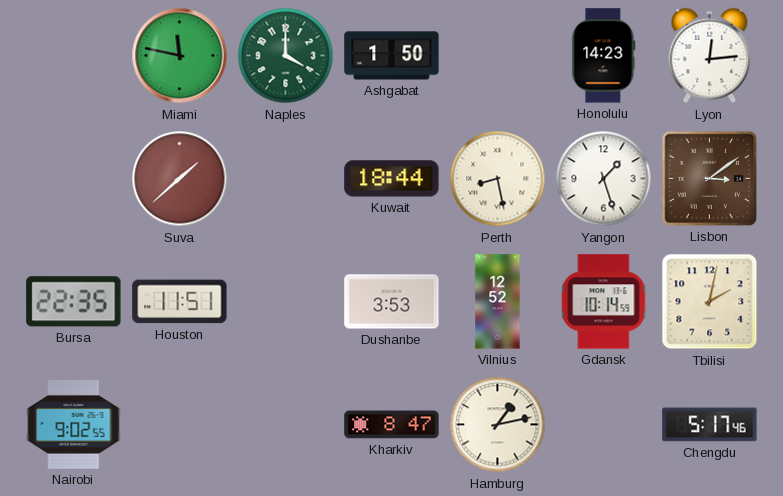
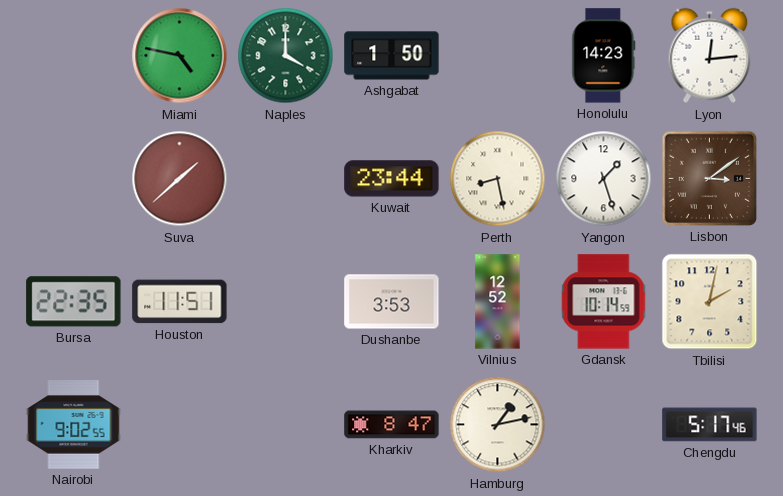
Miami: 11:47 -> 4:47 (180, 56)
Kuwait: 18:44 -> 23:44 (392, 179)
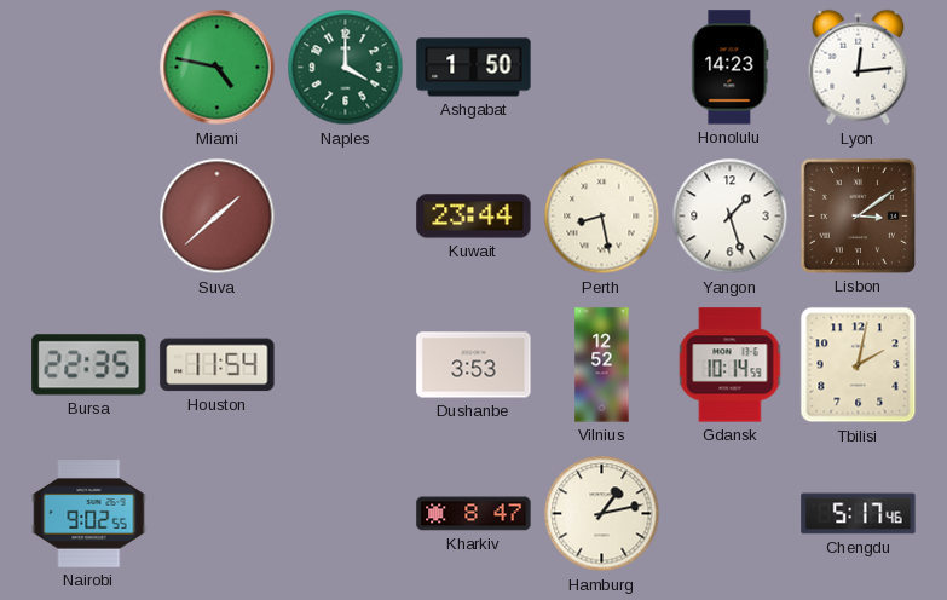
Houston: 11:51 -> 11:54 (218, 365)
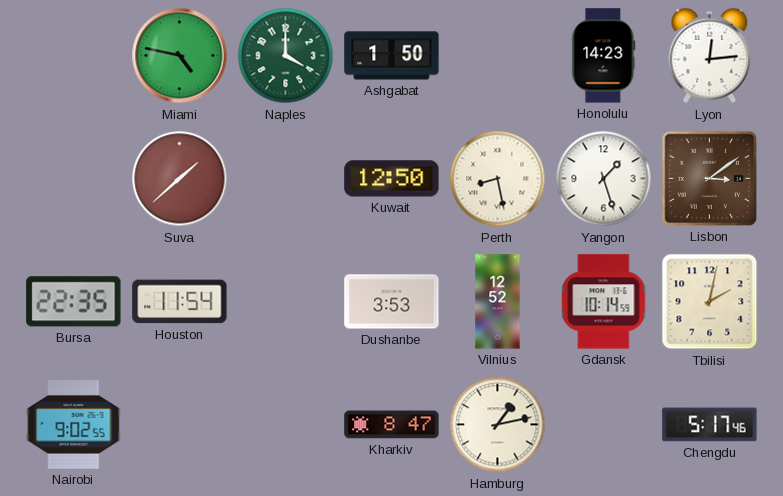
Kuwait: 23:44 -> 12:50 (392, 179)
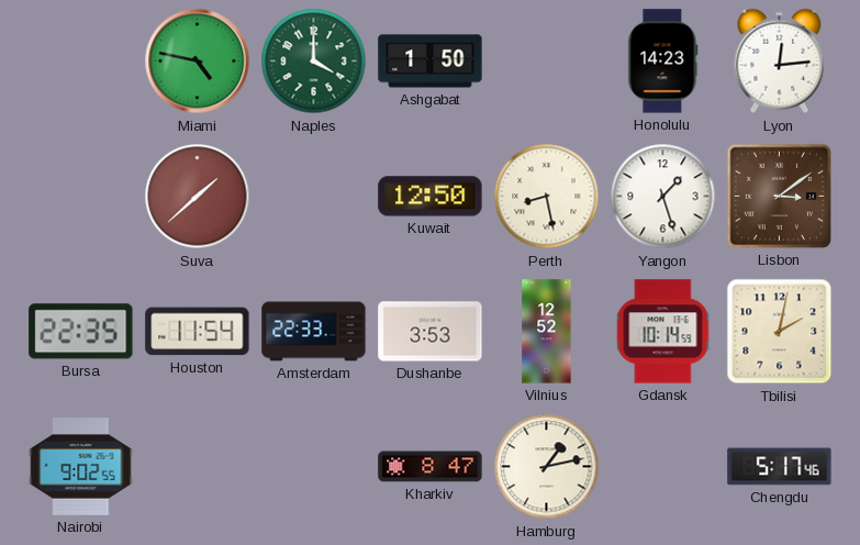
Amsterdam: none -> 22:33 (314, 332)
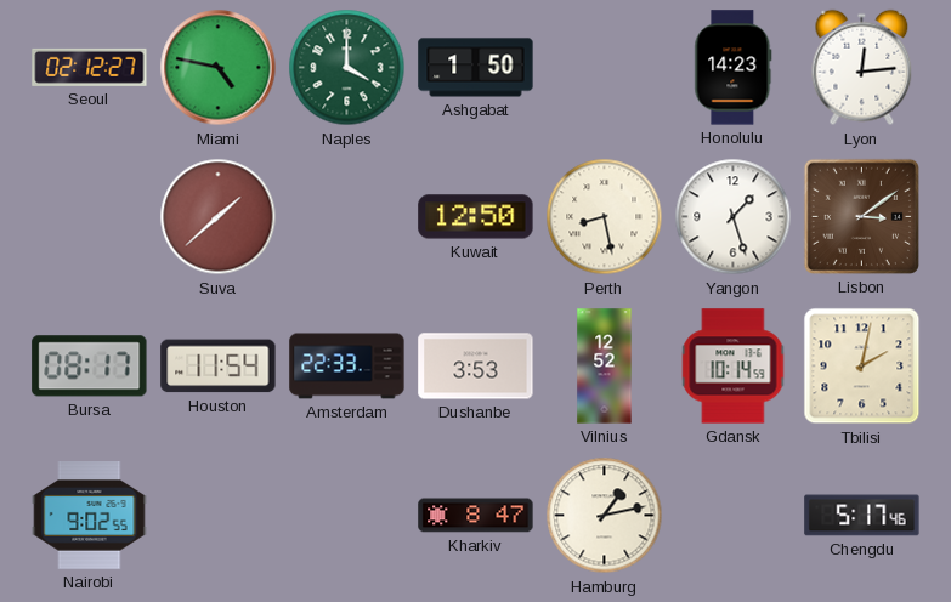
Seoul: none -> 02:12 (90, 67)
Bursa: 22:35 -> 08:17 (90, 367)
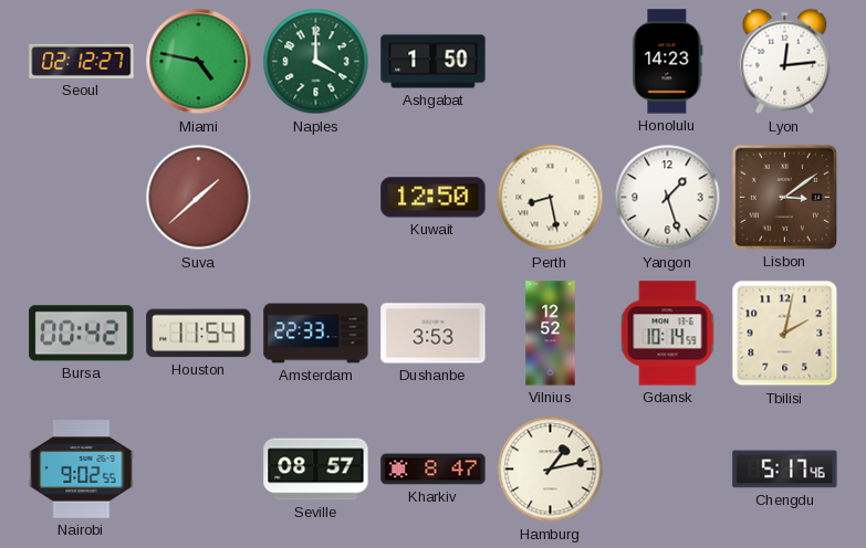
Bursa: 08:17 -> 00:42 (82, 334)
Seville: none -> 08:57 (316, 470)
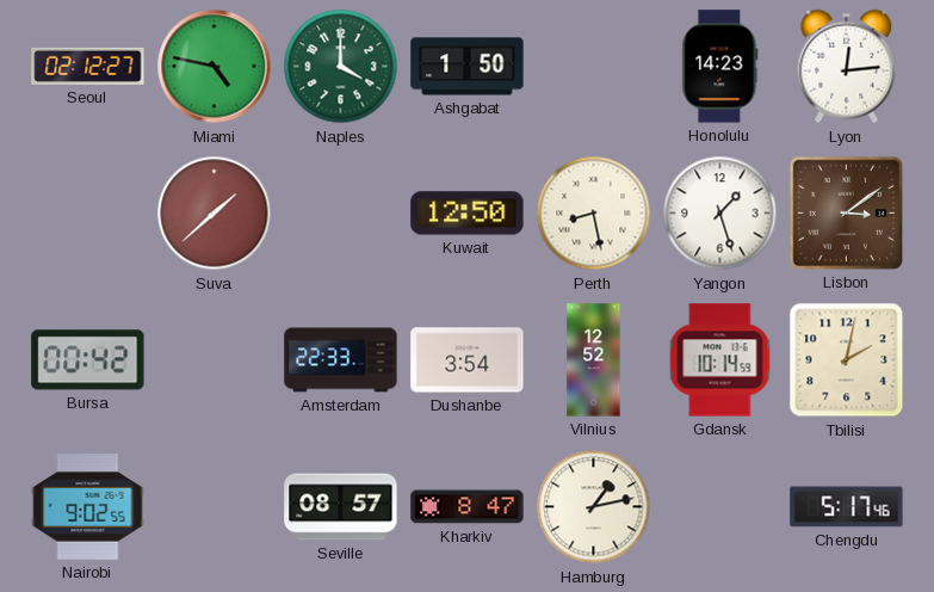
Houston: 11:54 -> none (199, 334)
Dushanbe: 3:53 -> 3:54 (468, 360)
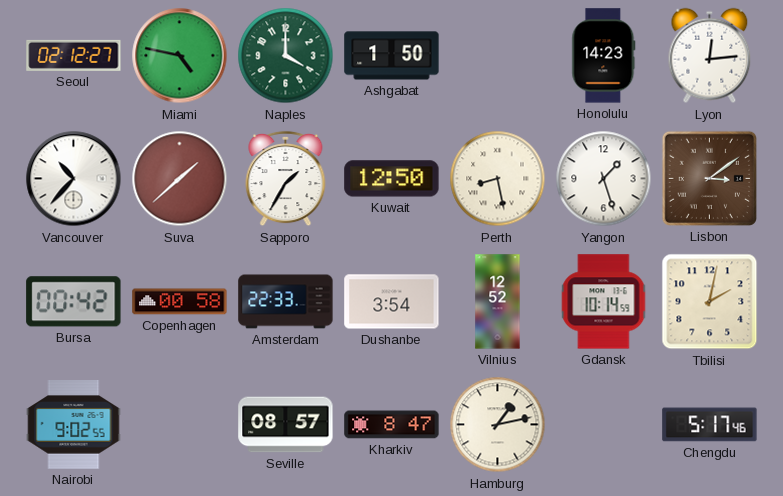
Vancouver: none -> 10:37 (74, 179)
Sapporo: none -> 1:35 (286, 179)
Copenhagen: none -> 00:58 (180, 302)
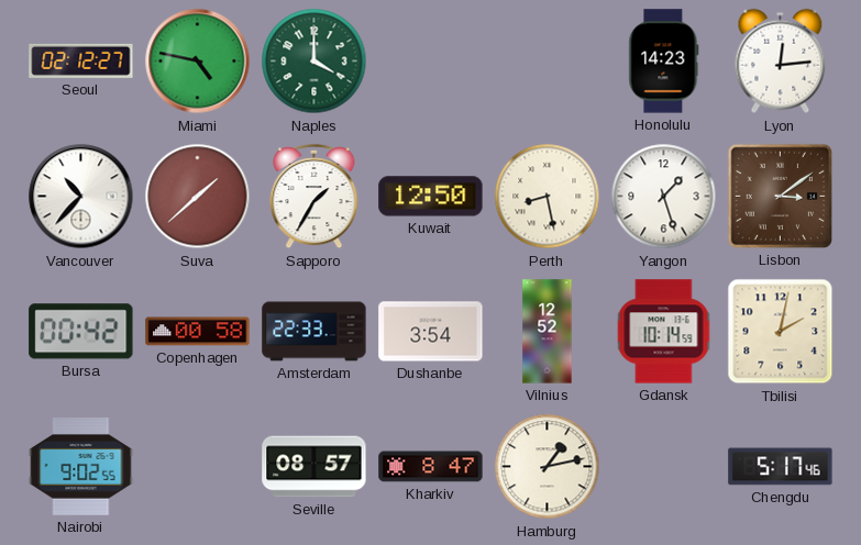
Ashgabat: 1:50 -> none (392, 56)
